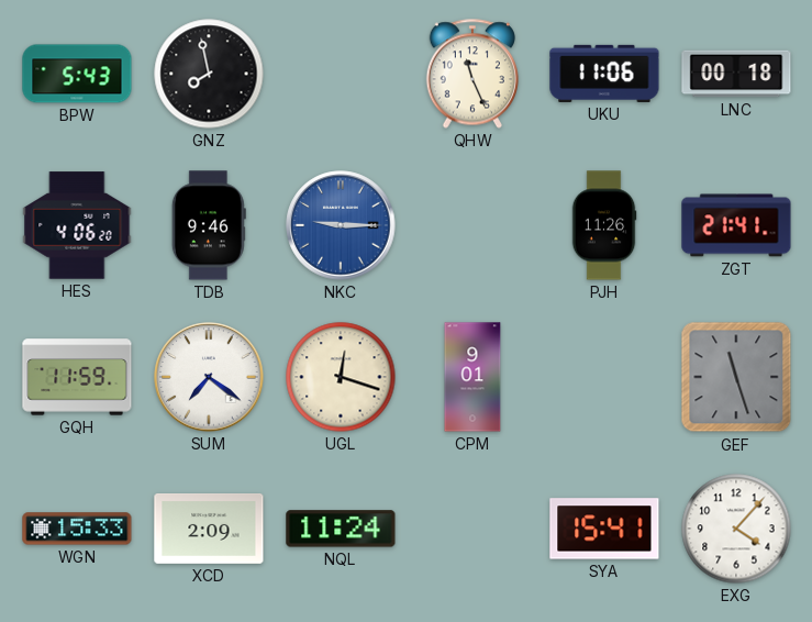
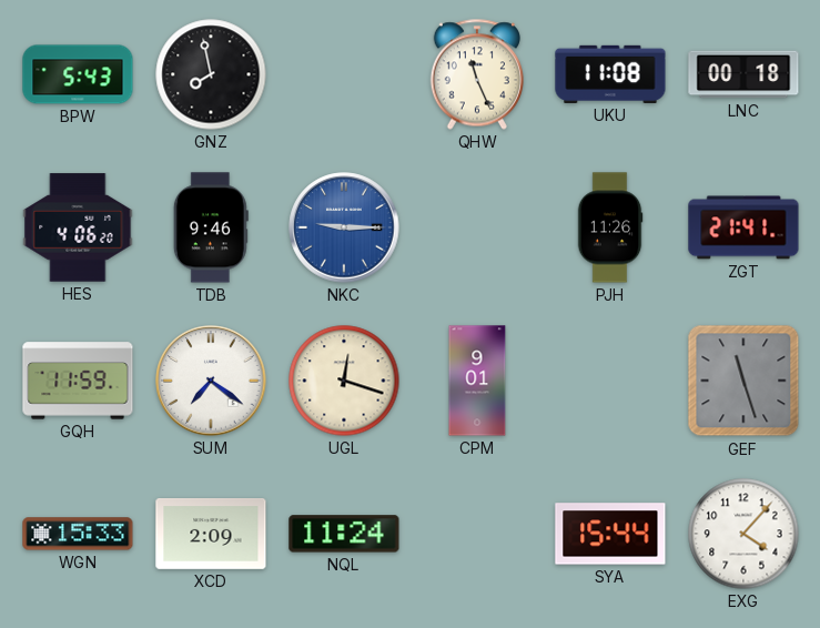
UKU: 11:06 -> 11:08 (610, 74)
SYA: 15:41 -> 15:44 (610, 534)
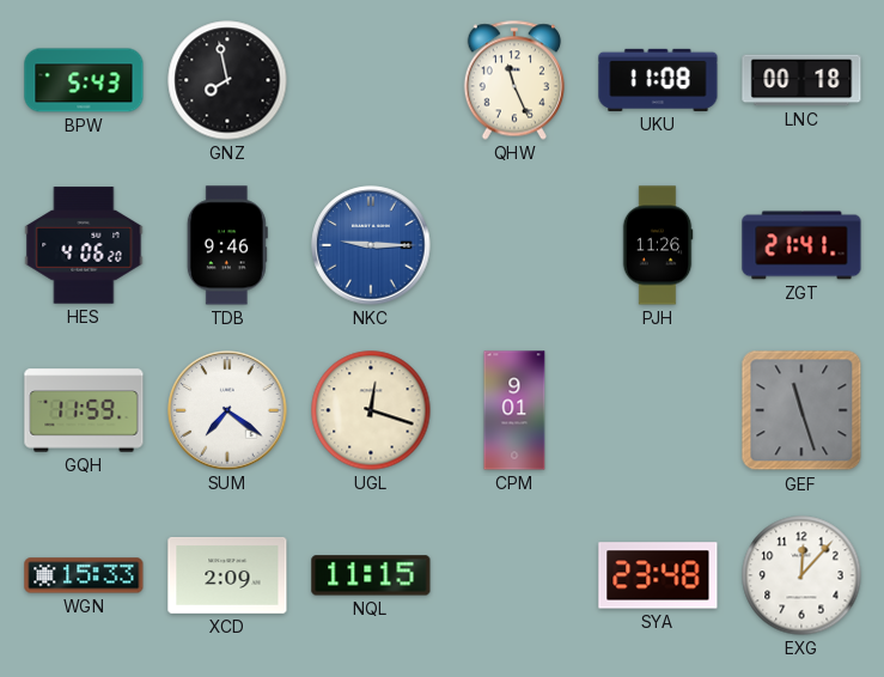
NQL: 11:24 -> 11:15 (371, 575)
SYA: 15:44 -> 23:48 (658, 575)
EXG: 4:07 -> 12:07 (801, 575)
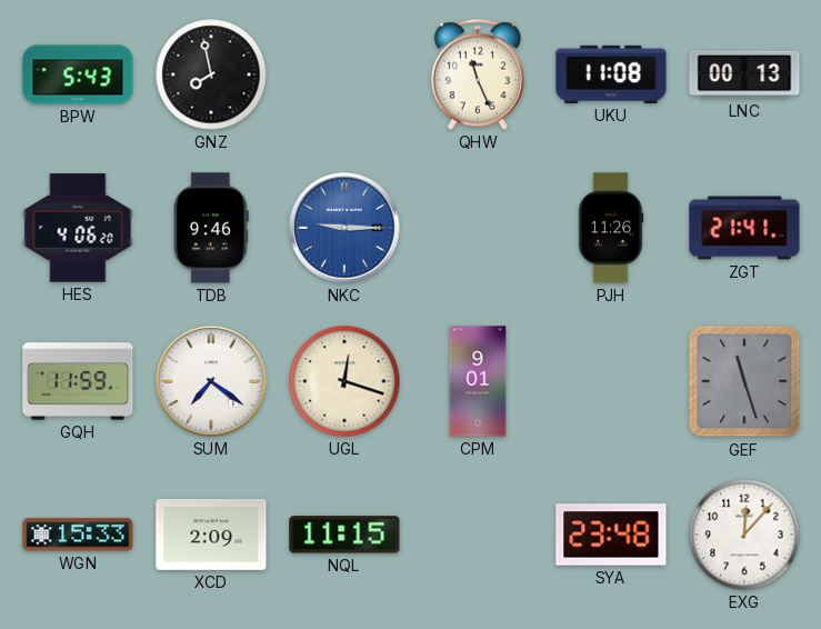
LNC: 00:18 -> 00:13 (744, 74)
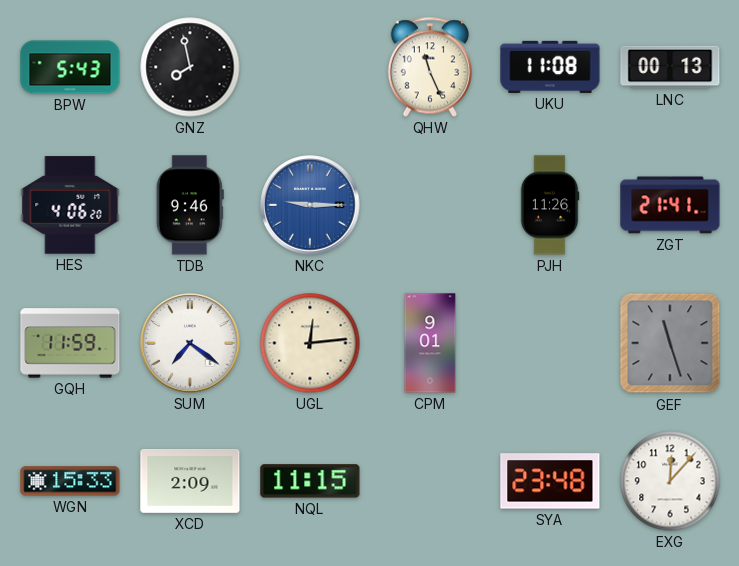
UGL: 12:18 -> 12:14 (310, 343)
